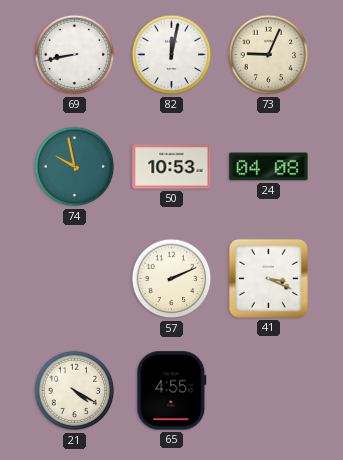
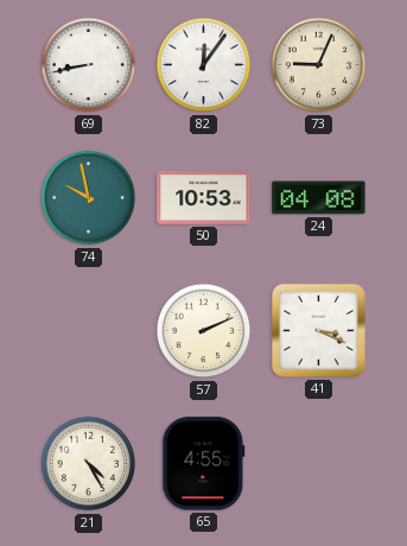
82: 12:02 -> 12:06 (204, 65)
21: 4:20 -> 4:25 (89, 464)
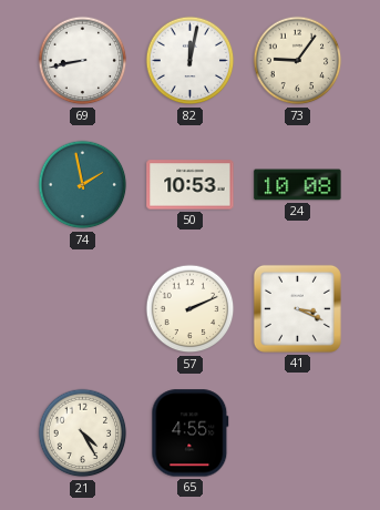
82: 12:06 -> 12:02 (191, 61)
73: 9:04 -> 9:06 (298, 61)
74: 9:58 -> 1:58 (83, 185)
24: 04:08 -> 10:08 (298, 185)
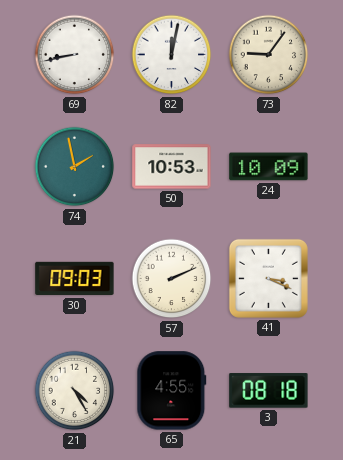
24: 10:08 -> 10:09 (269, 167)
30: none -> 09:03 (75, 279)
3: none -> 08:18 (269, 391)
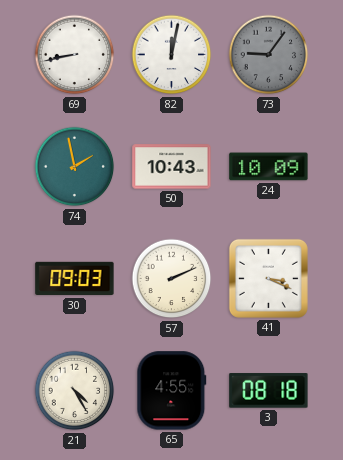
73 dial: cream -> grey (269, 55)
50: 10:53 -> 10:43 (172, 167)
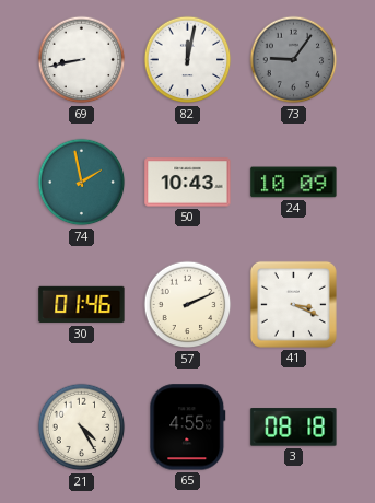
30: 09:03 -> 01:46 (82, 305)
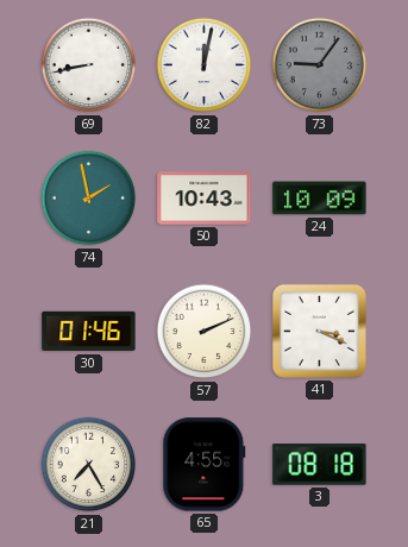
21: 4:25 -> 7:25 (89, 465)
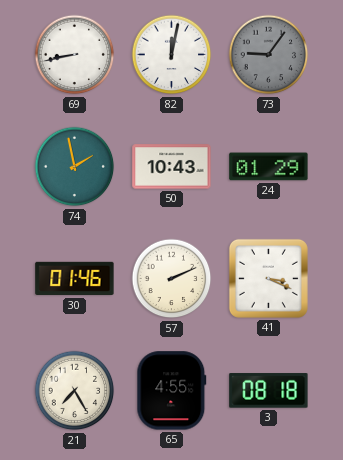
24: 10:09 -> 01:29 (269, 167)
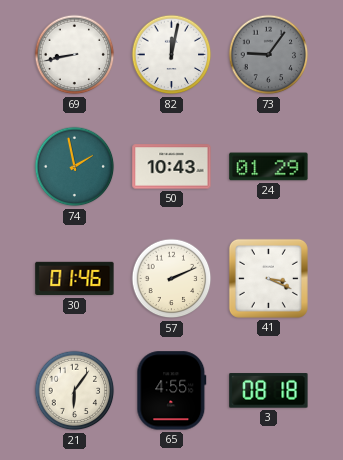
21: 7:25 -> 6:06 (75, 391)
